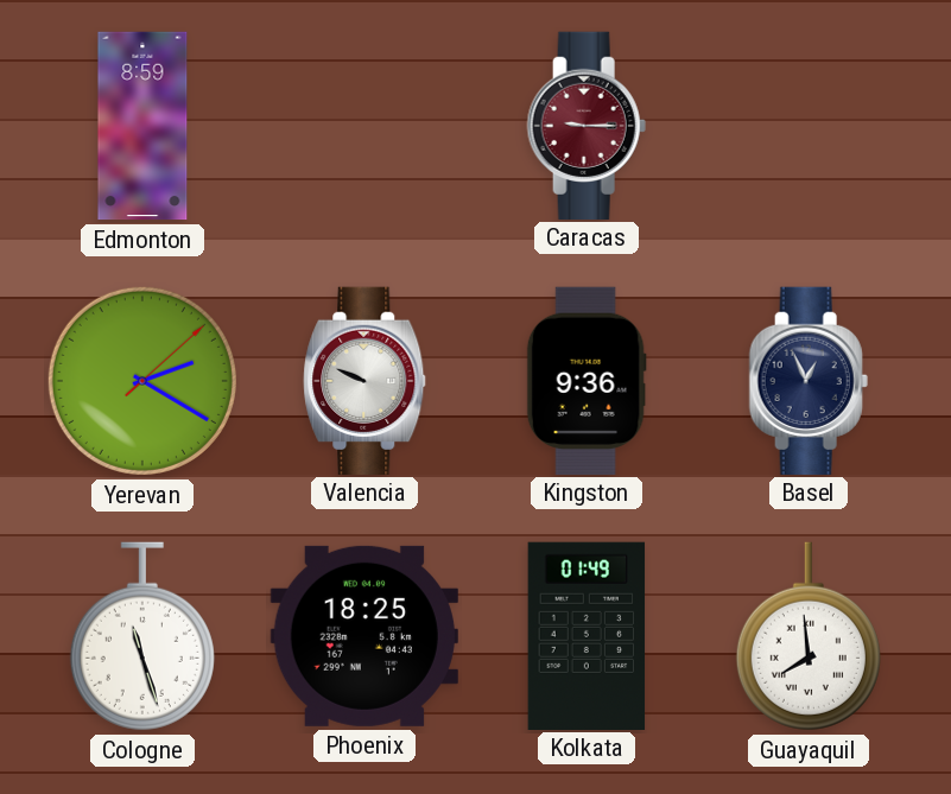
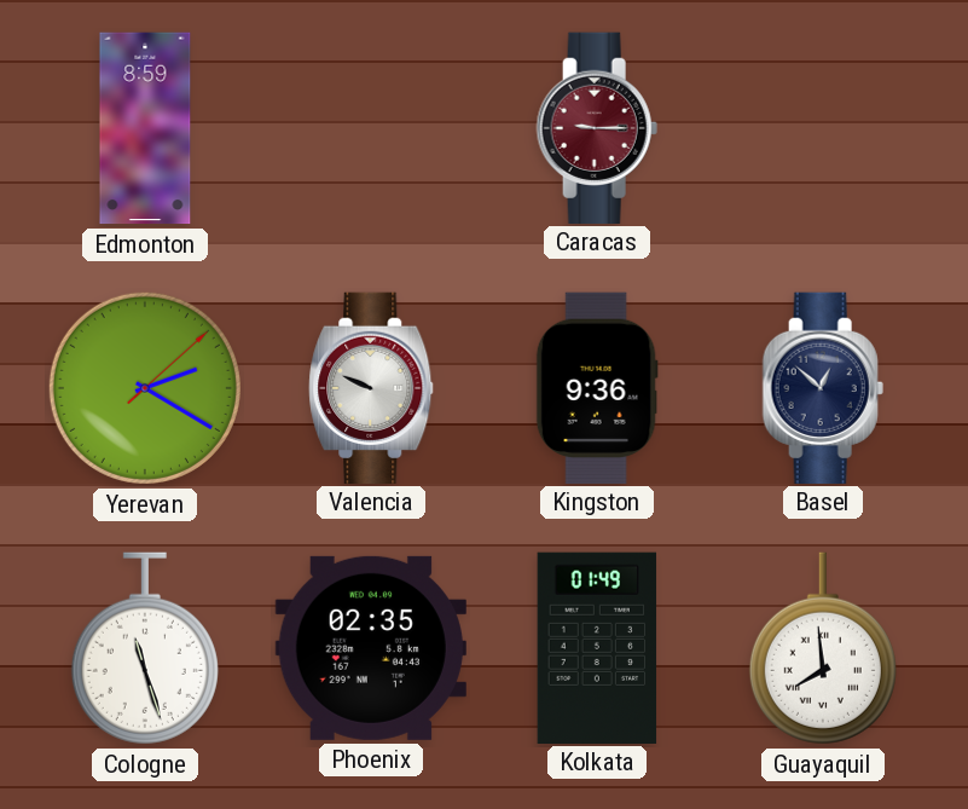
Basel: 12:56 -> 12:52 (823, 387)
Phoenix: 18:25 -> 02:35 (371, 648)
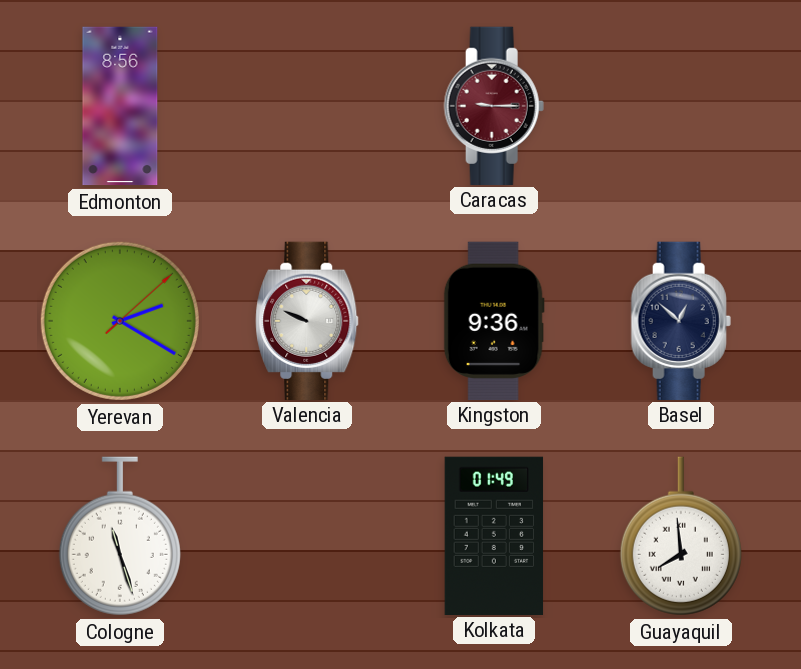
Edmonton: 8:59 -> 8:56 (120, 106)
Phoenix: 02:35 -> none (371, 648)
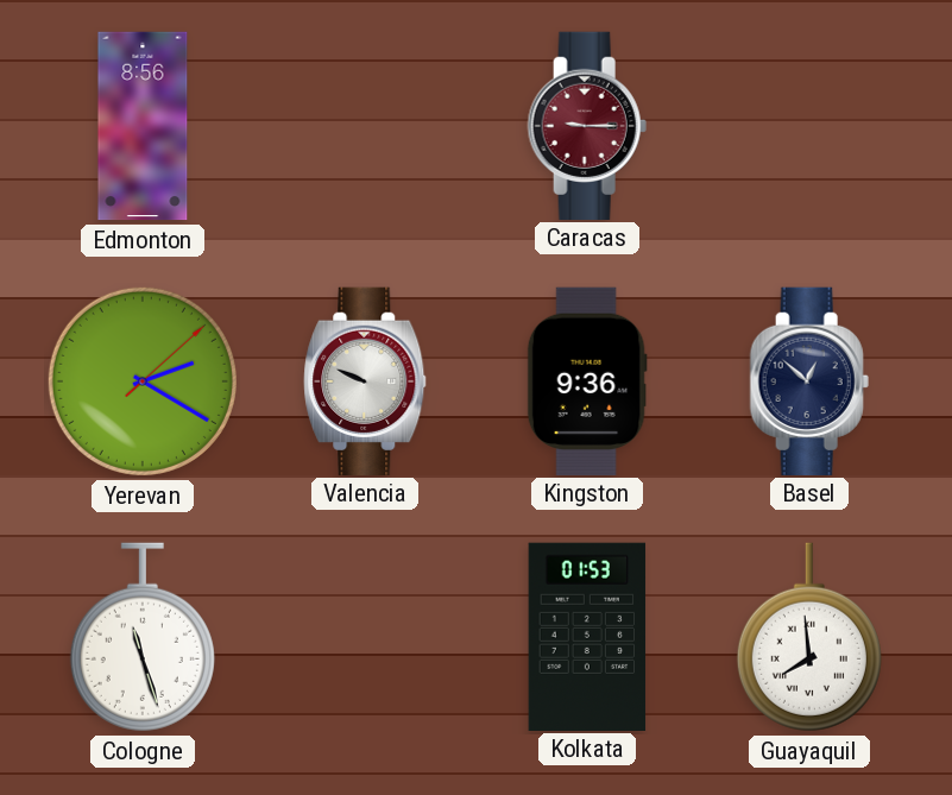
Kolkata: 01:49 -> 01:53 (587, 636)
